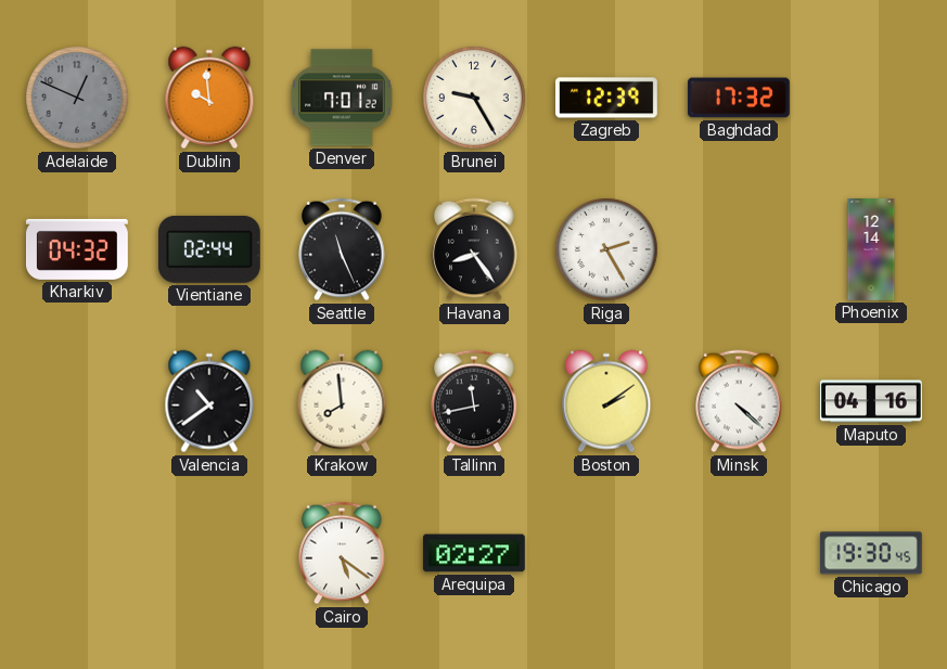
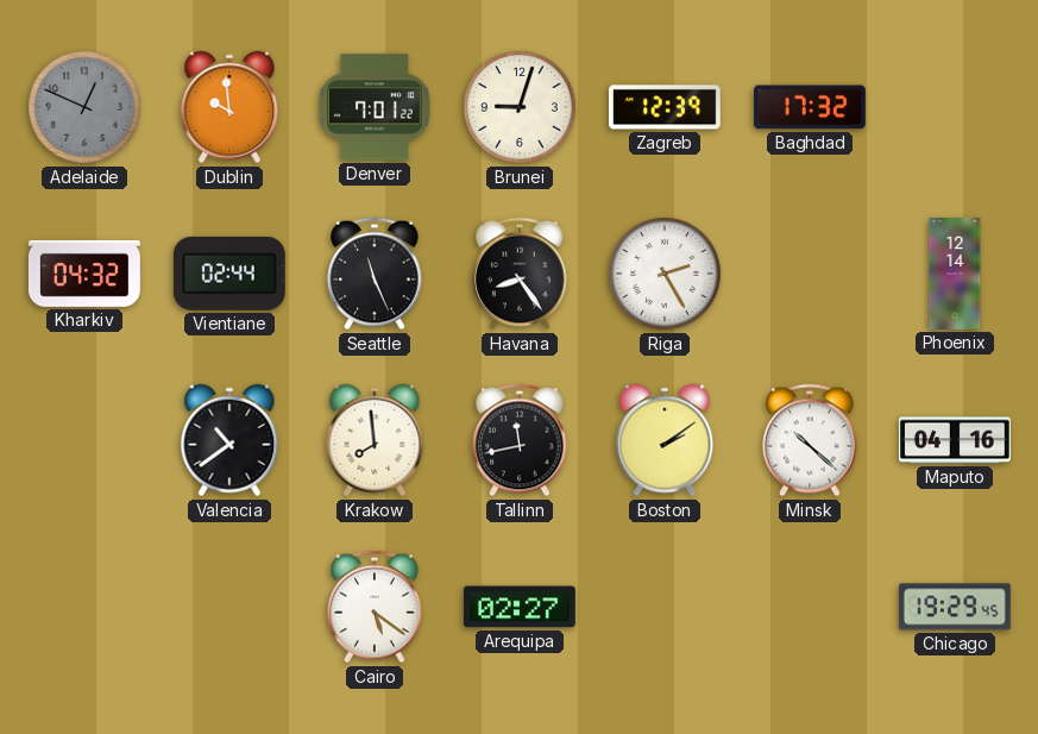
Brunei: 9:25 -> 9:03 (520, 107)
Minsk: 4:22 -> 10:22 (810, 440)
Chicago: 19:30 -> 19:29 (955, 607)
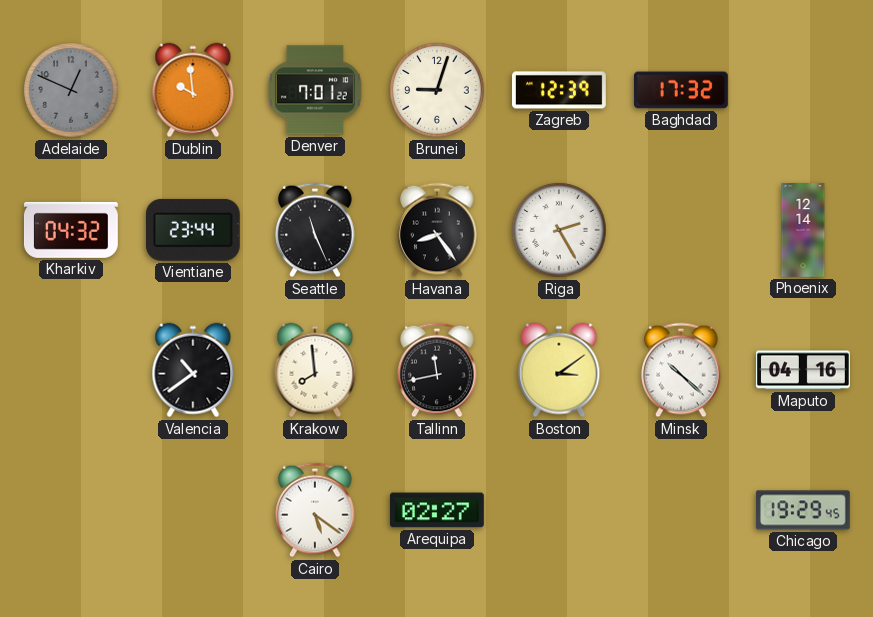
Vientiane: 02:44 -> 23:44 (193, 230)
Boston: 2:09 -> 3:09 (559, 370)
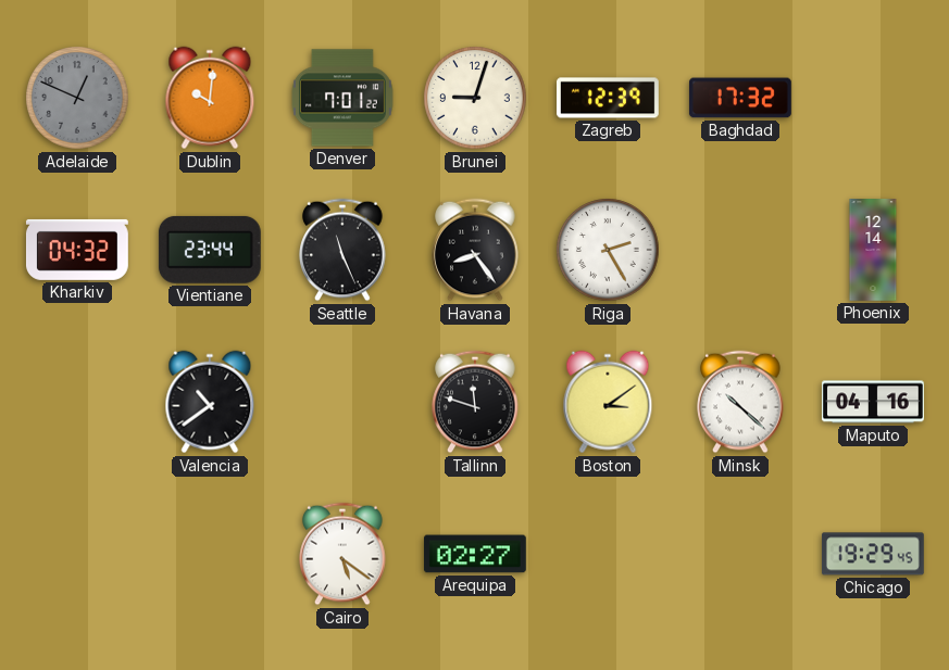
Dublin: 9:59 -> 10:01 (210, 98)
Krakow: 7:59 -> none (315, 370)
Tallinn: 11:43 -> 11:48 (475, 402)
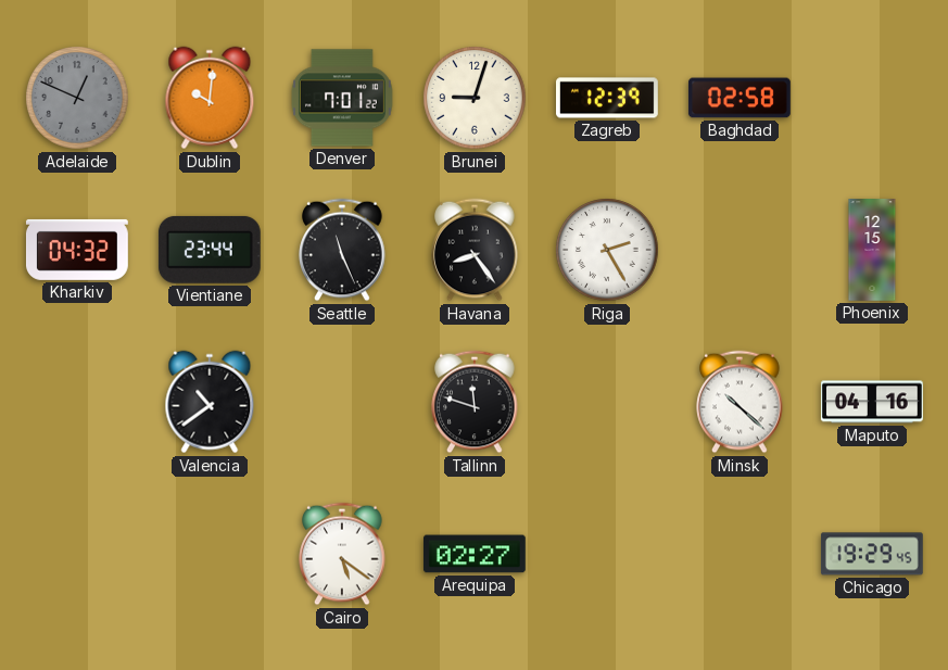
Baghdad: 17:32 -> 02:58 (740, 98)
Phoenix: 12:14 -> 12:15 (872, 251)
Boston: 3:09 -> none (608, 402)
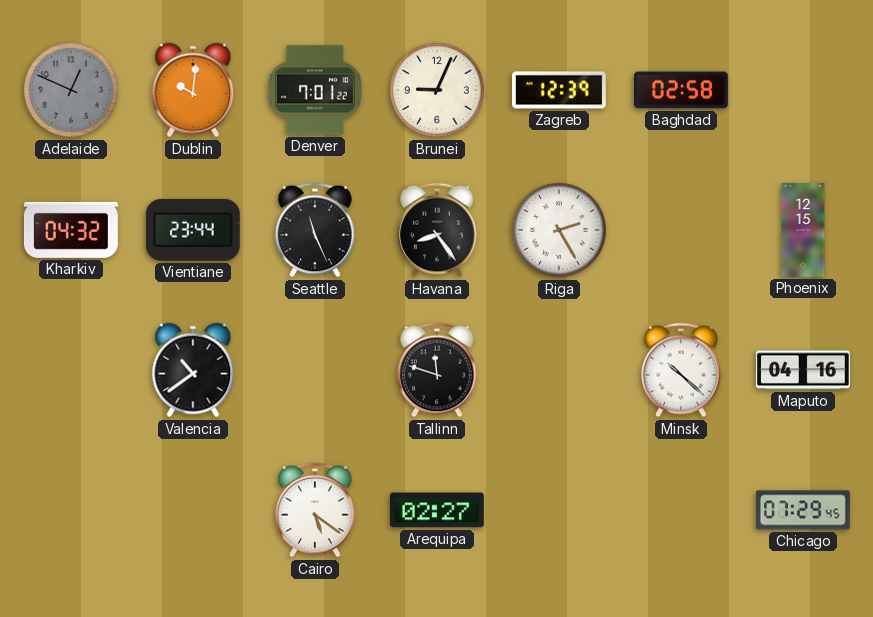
Brunei: 9:03 -> 9:04 (437, 90)
Chicago: 19:29 -> 07:29 (803, 510)
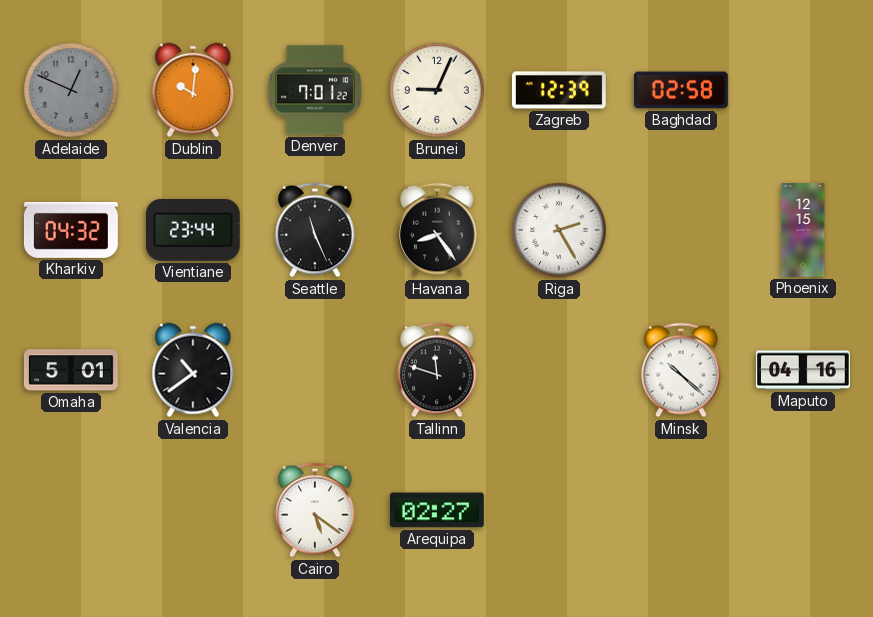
Omaha: none -> 5:01 (71, 370)
Chicago: 07:29 -> none (803, 510)
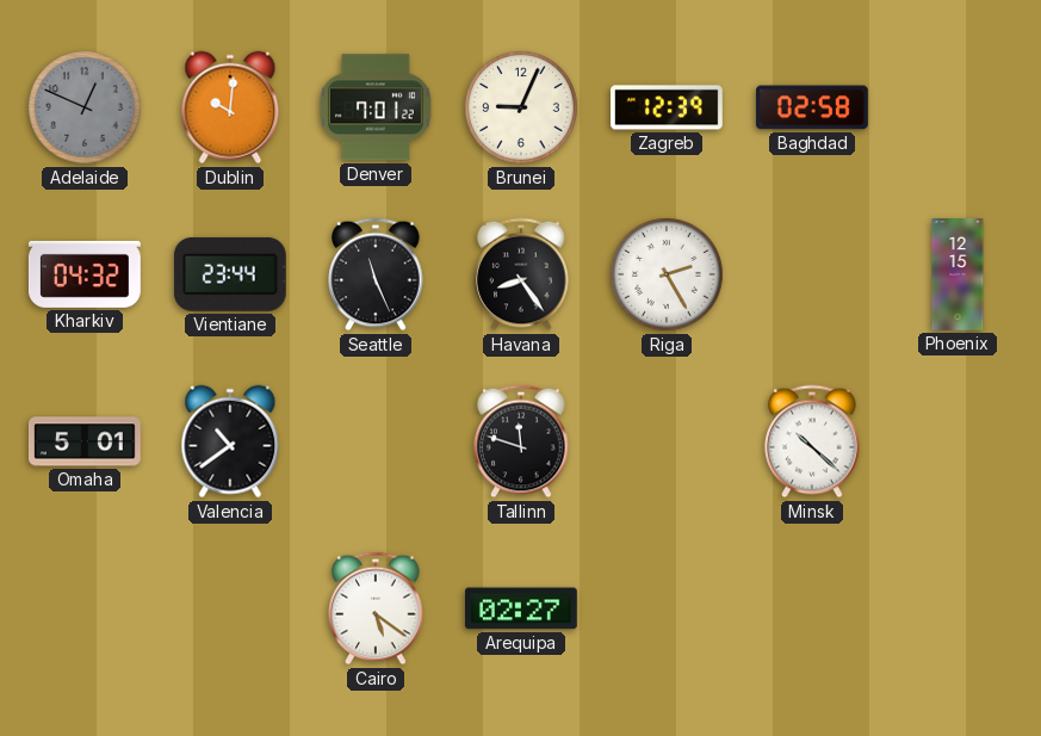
Maputo: 04:16 -> none (803, 370)
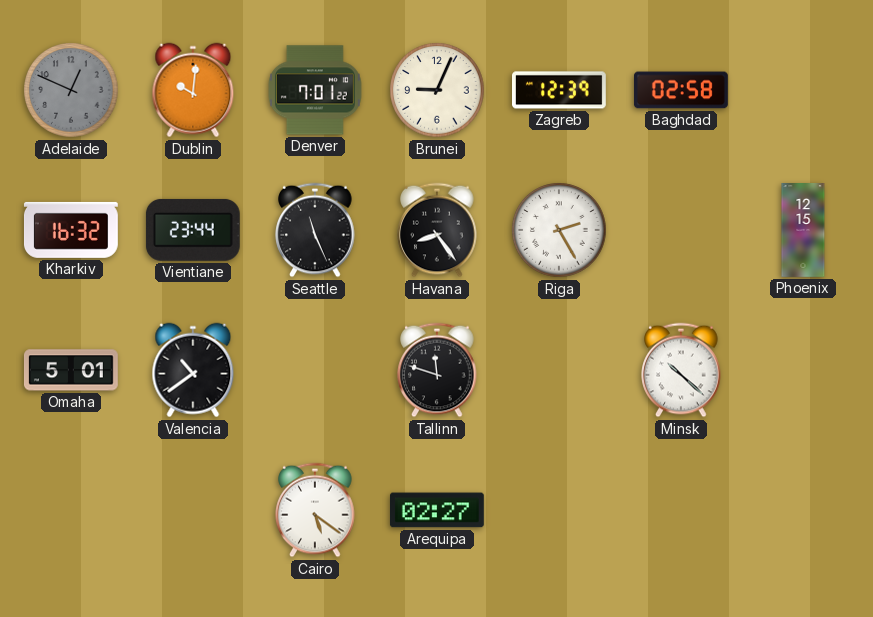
Kharkiv: 04:32 -> 16:32 (71, 230)
